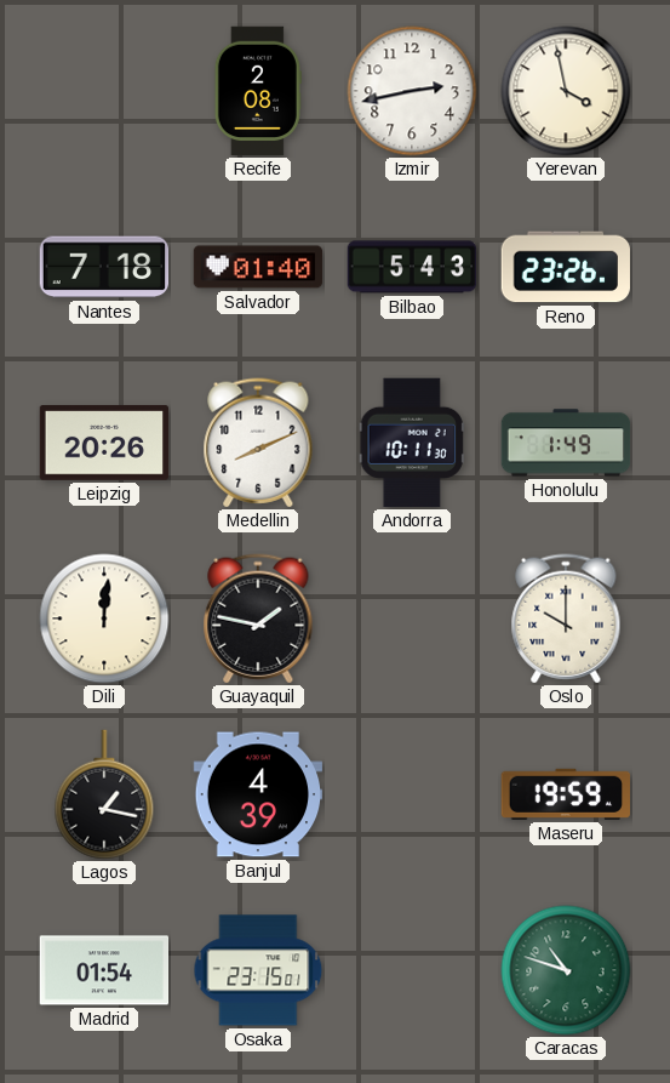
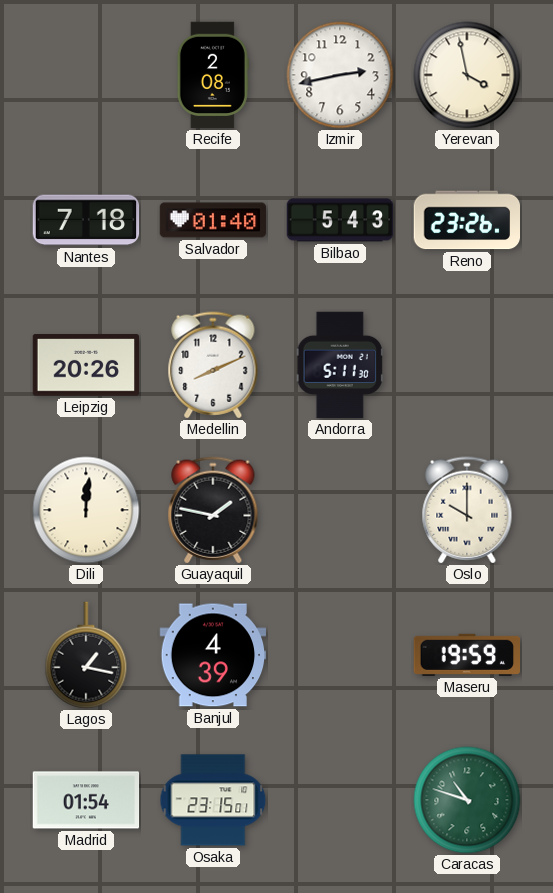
Andorra: 10:11 -> 5:11 (340, 365)
Honolulu: 1:49 -> none (566, 443)
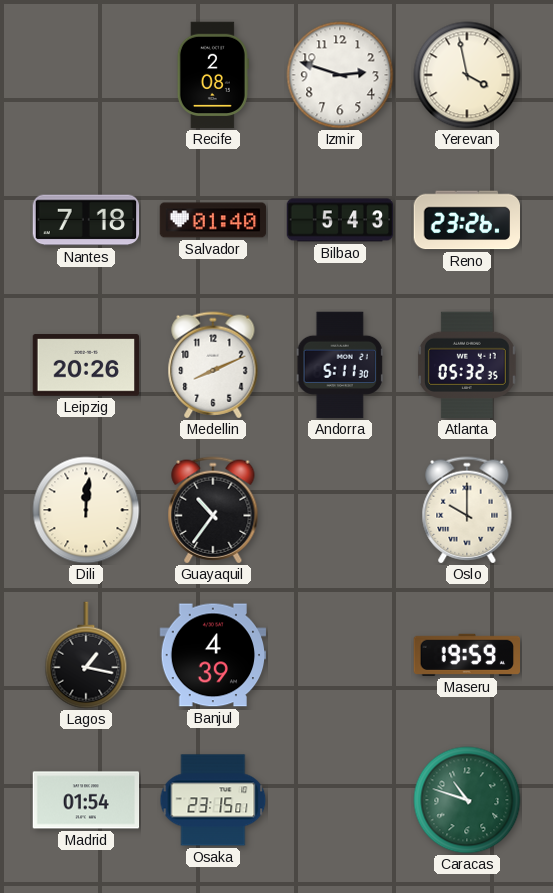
Izmir: 2:43 -> 2:48 (340, 75)
Atlanta: none -> 05:32 (467, 365)
Guayaquil: 1:47 -> 10:36 (213, 510)
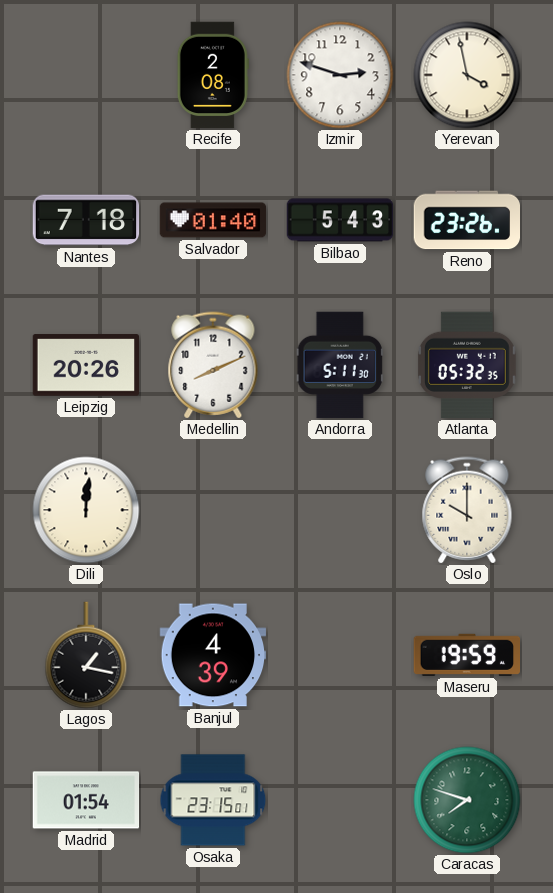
Guayaquil: 10:36 -> none (213, 510)
Caracas: 10:48 -> 7:48 (467, 800)
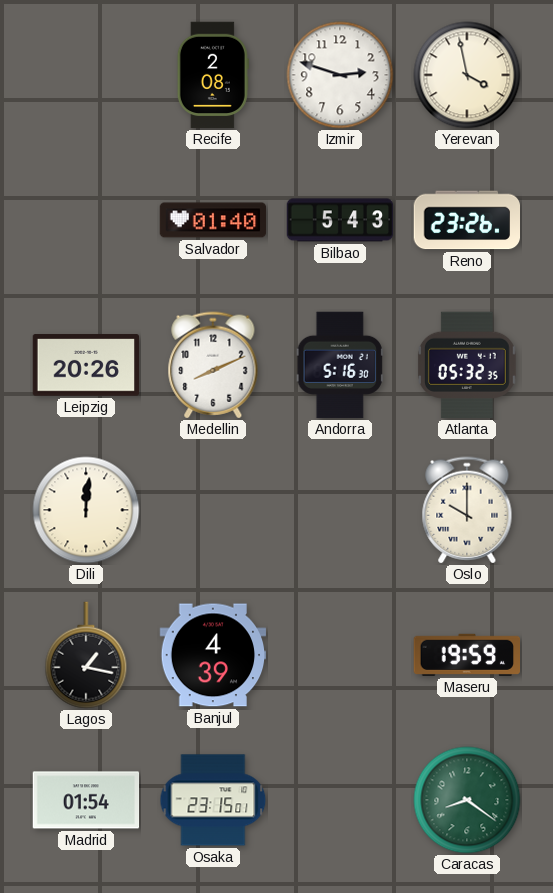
Nantes: 7:18 -> none (86, 220)
Andorra: 5:11 -> 5:16 (340, 365)
Caracas: 7:48 -> 8:21 (467, 800)
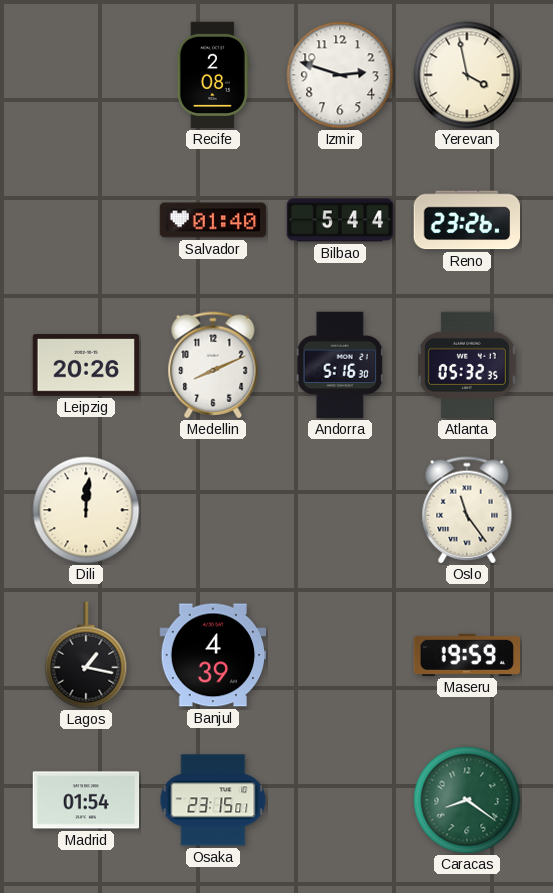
Bilbao: 5:43 -> 5:44 (340, 220)
Oslo: 10:00 -> 11:24 (467, 510)
